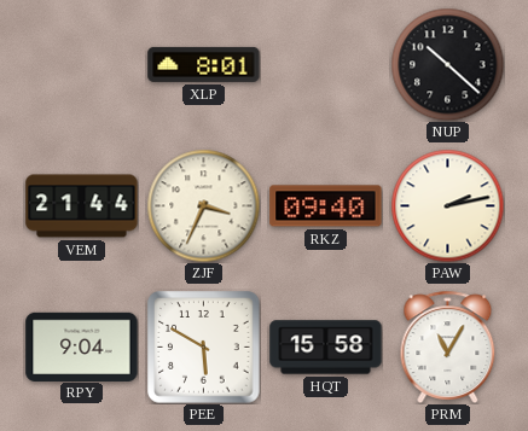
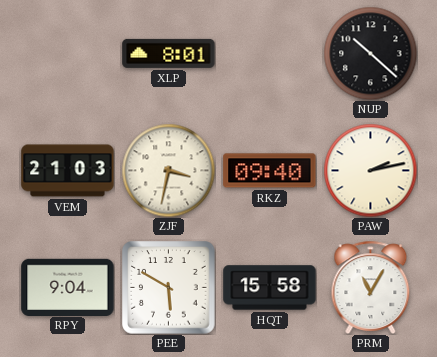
VEM: 21:44 -> 21:03 (68, 171)
ZJF: 3:34 -> 3:32 (168, 170)
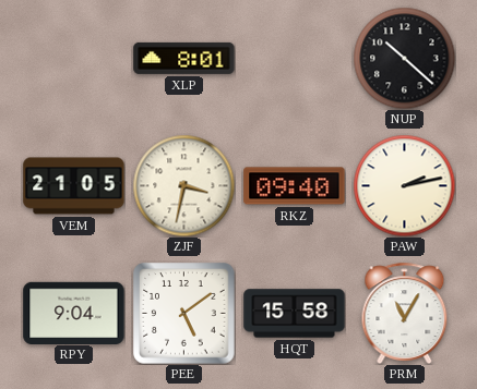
VEM: 21:03 -> 21:05 (74, 186)
PEE: 5:50 -> 5:09 (184, 314)
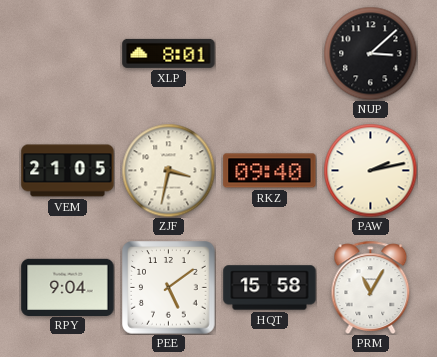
NUP: 10:22 -> 3:08 (370, 53)
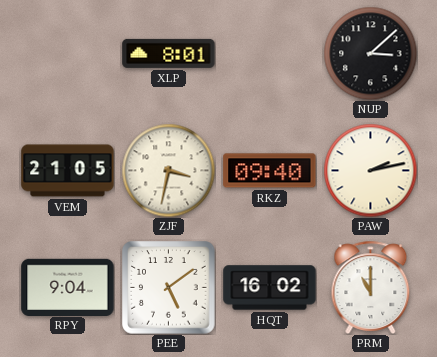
HQT: 15:58 -> 16:02 (270, 288)
PRM: 11:05 -> 11:00 (371, 287)
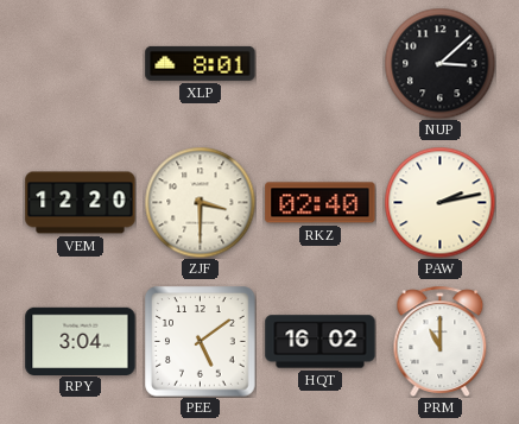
VEM: 21:05 -> 12:20 (81, 203)
ZJF: 3:32 -> 3:30 (200, 202)
RKZ: 09:40 -> 02:40 (321, 203)
RPY: 9:04 -> 3:04 (81, 341)
